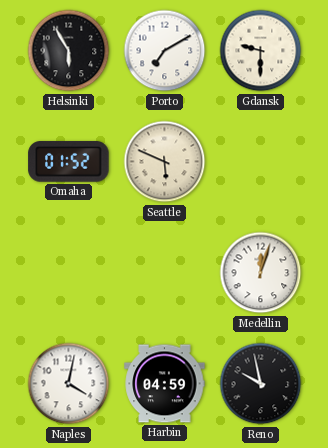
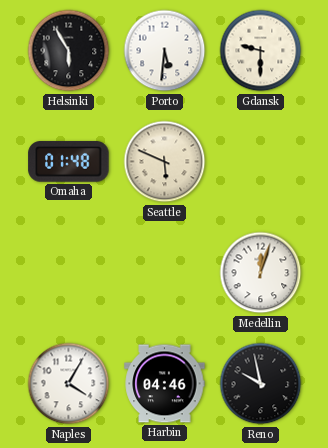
Porto: 7:10 -> 5:31 (165, 51)
Omaha: 01:52 -> 01:48 (69, 162)
Naples: 4:02 -> 4:05 (69, 384)
Harbin: 04:59 -> 04:46 (165, 384)
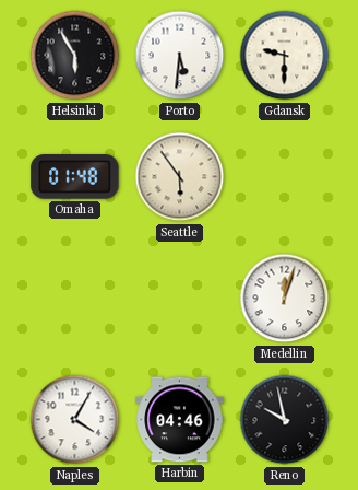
Seattle: 5:49 -> 5:54 (180, 177)
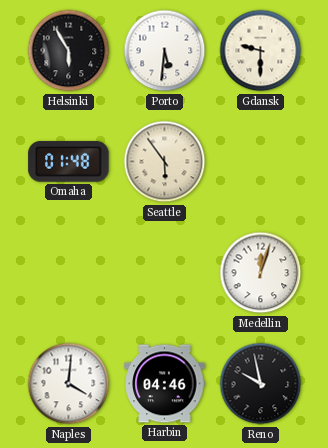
Naples: 4:05 -> 4:01 (69, 384)
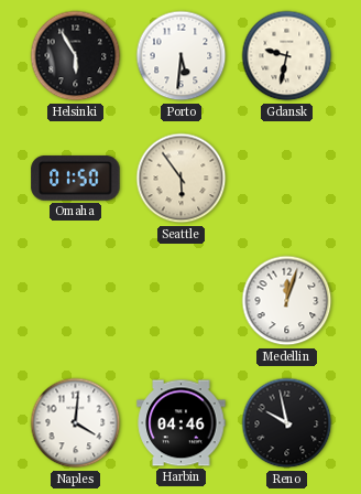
Gdansk: 9:30 -> 9:32 (287, 56)
Omaha: 01:48 -> 01:50 (76, 179)
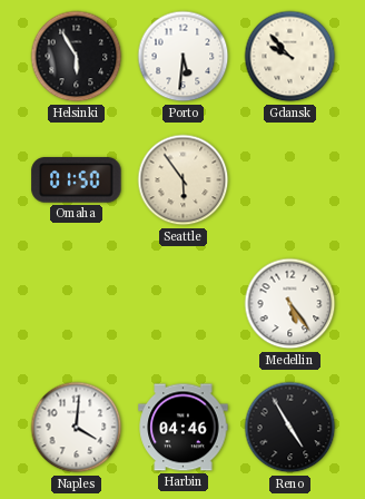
Gdansk: 9:32 -> 9:53 (290, 57)
Medellin: 12:03 -> 5:24 (290, 304)
Reno: 9:58 -> 4:55 (290, 428)
